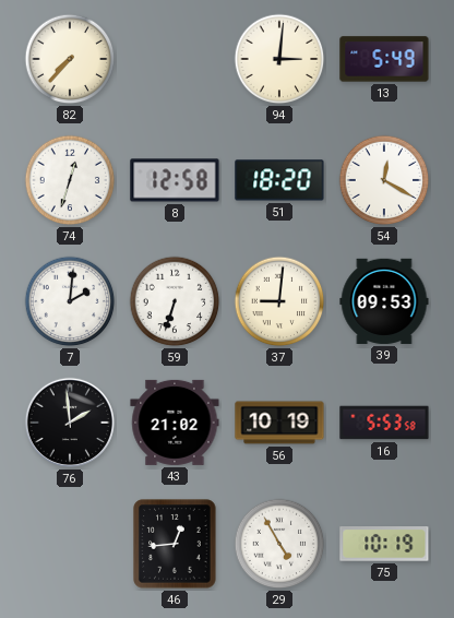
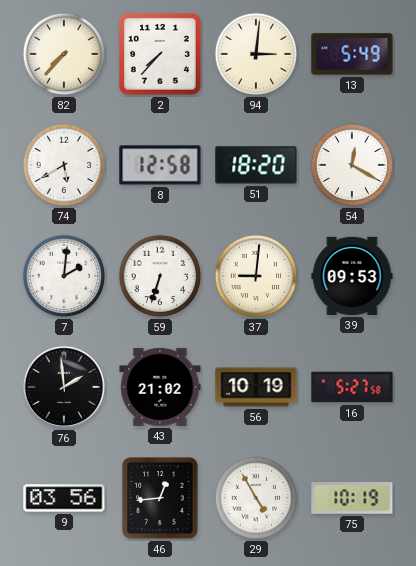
2: none -> 7:37 (160, 54)
74: 12:33 -> 5:40 (64, 165)
16: 5:53 -> 5:27 (352, 387)
9: none -> 03:56 (64, 498)
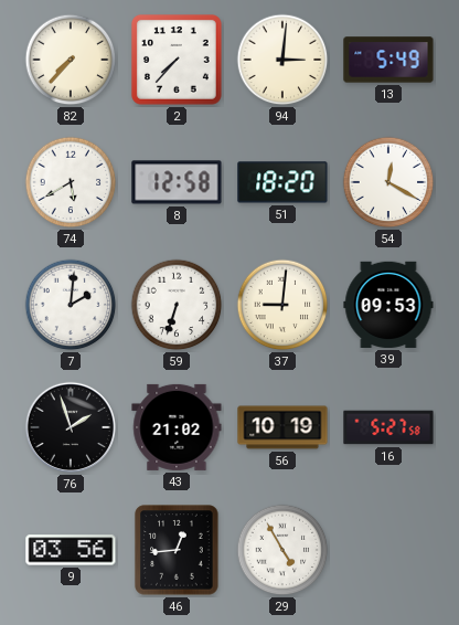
76: 1:59 -> 1:57 (71, 427)
75: 10:19 -> none (352, 498)
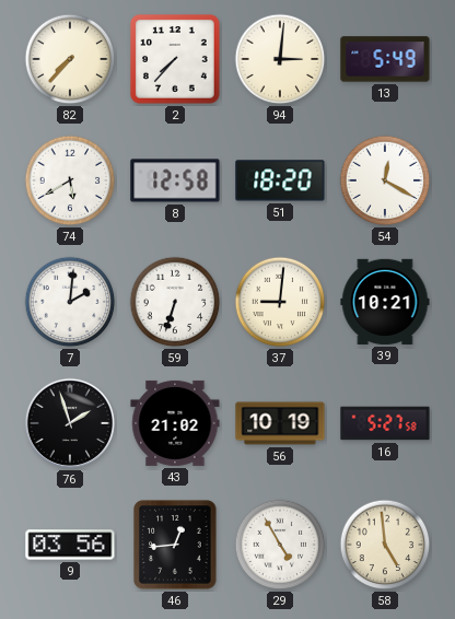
39: 09:53 -> 10:21 (385, 302)
58: none -> 4:59 (385, 545)
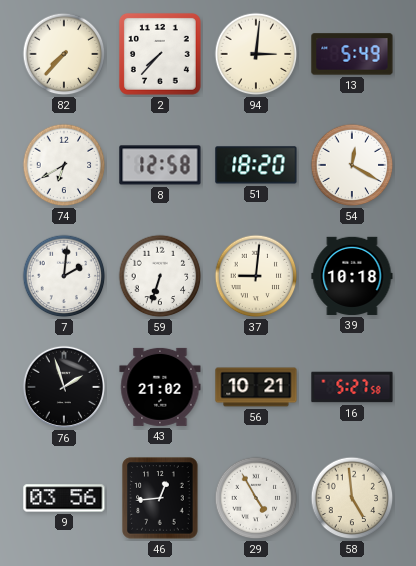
74: 5:40 -> 6:40 (64, 165)
39: 10:21 -> 10:18 (352, 276)
56: 10:19 -> 10:21 (256, 387)
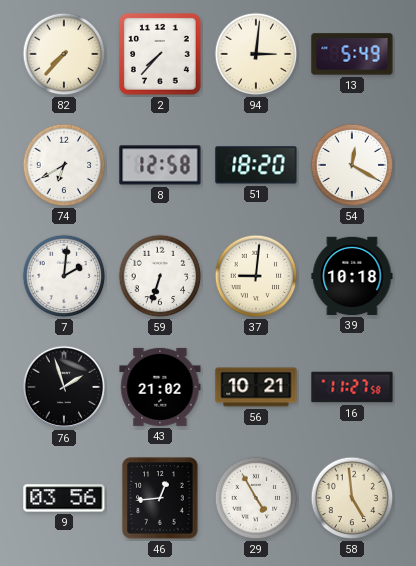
16: 5:27 -> 11:27 (352, 387)
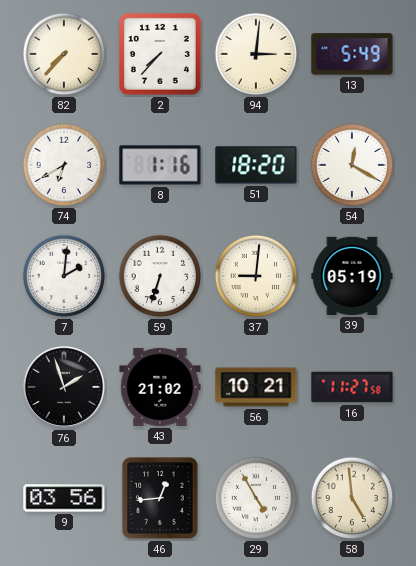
8: 12:58 -> 1:16 (160, 165)
39: 10:18 -> 05:19 (352, 276)
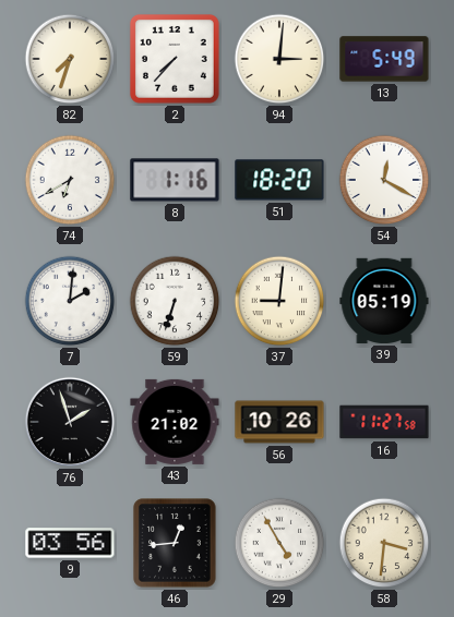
82: 7:37 -> 7:33 (70, 59)
56: 10:21 -> 10:26 (279, 422)
58: 4:59 -> 3:31 (384, 543)
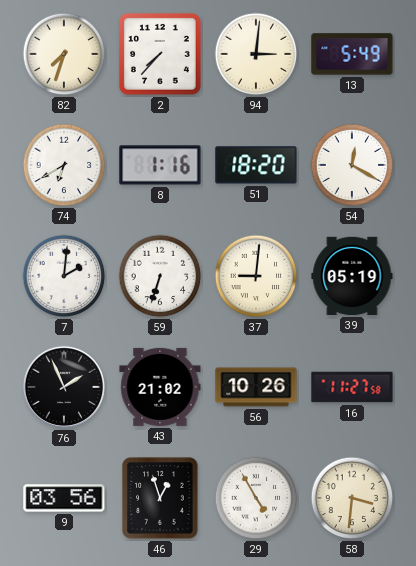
76: 1:57 -> 1:56 (64, 387)
46: 12:44 -> 12:57 (160, 498)
